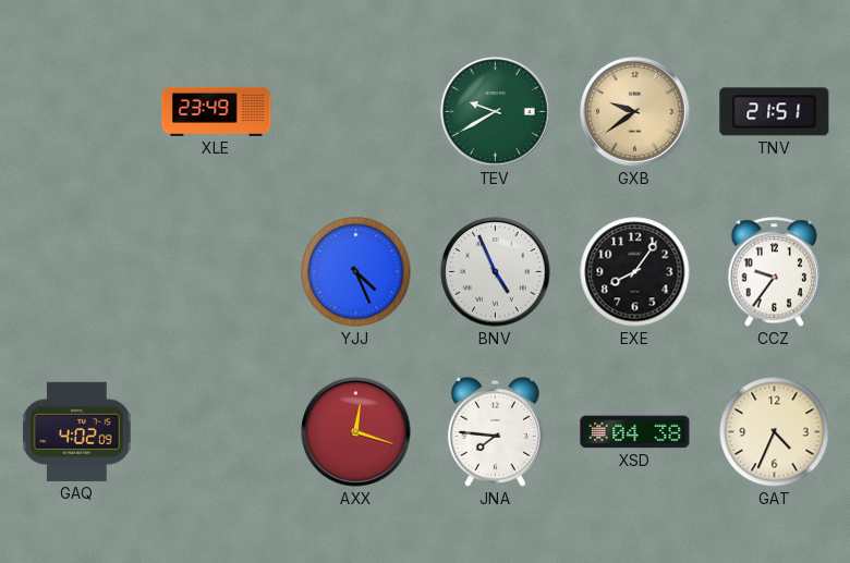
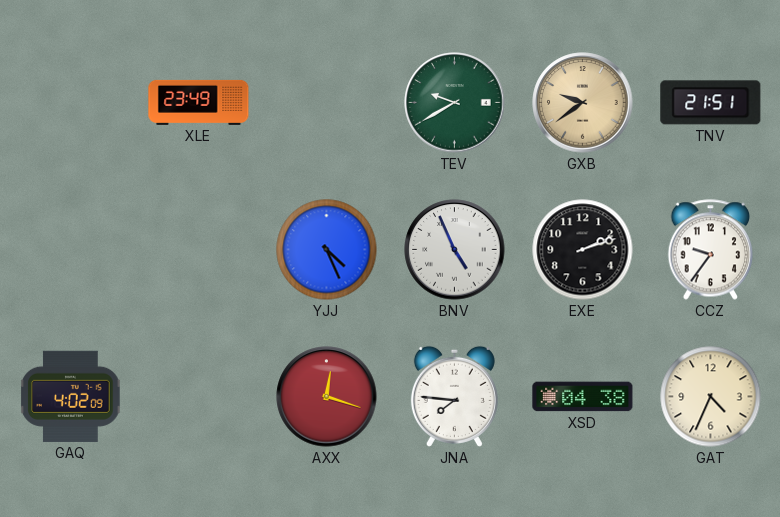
EXE: 8:06 -> 2:12 (583, 250)
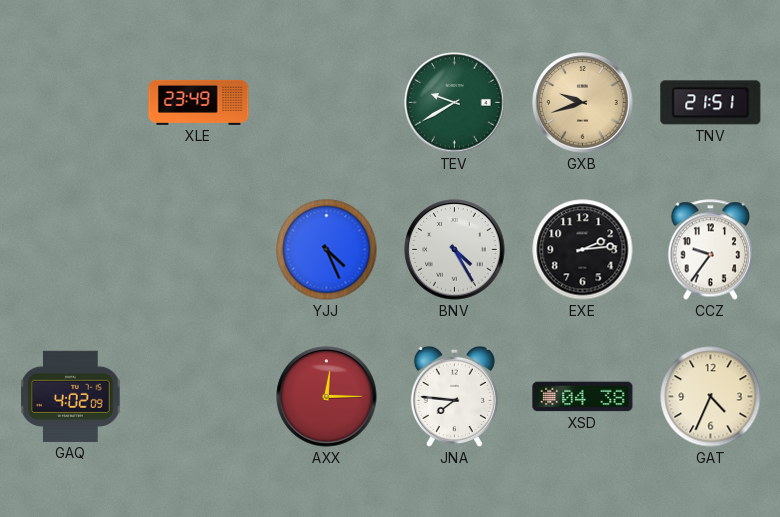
GXB: 9:39 -> 9:42 (583, 103)
BNV: 4:56 -> 4:25 (455, 250)
EXE: 2:12 -> 2:14 (583, 250)
AXX: 12:18 -> 12:15 (327, 397)
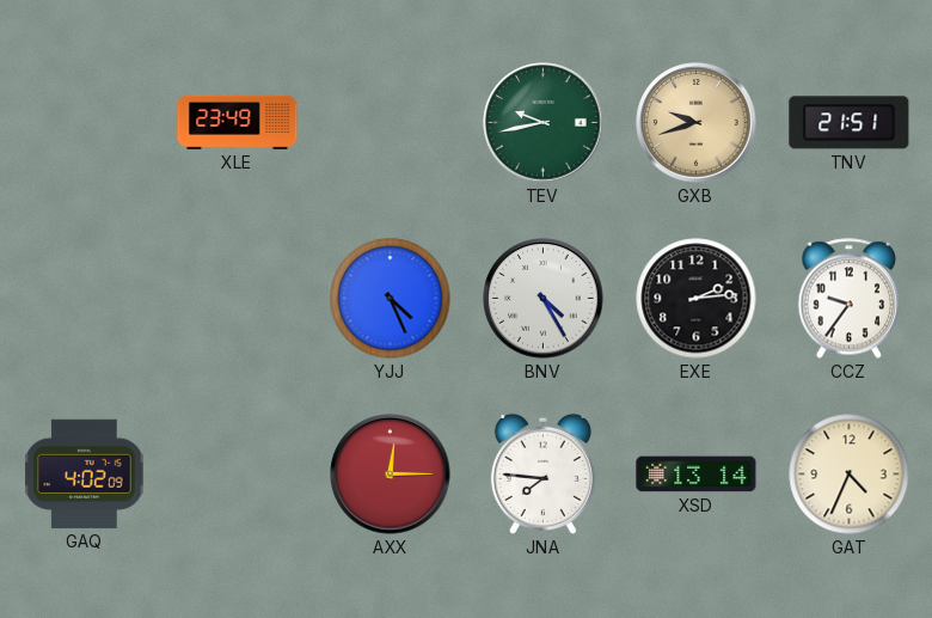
TEV: 9:40 -> 9:43 (544, 123)
XSD: 04:38 -> 13:14 (697, 475)
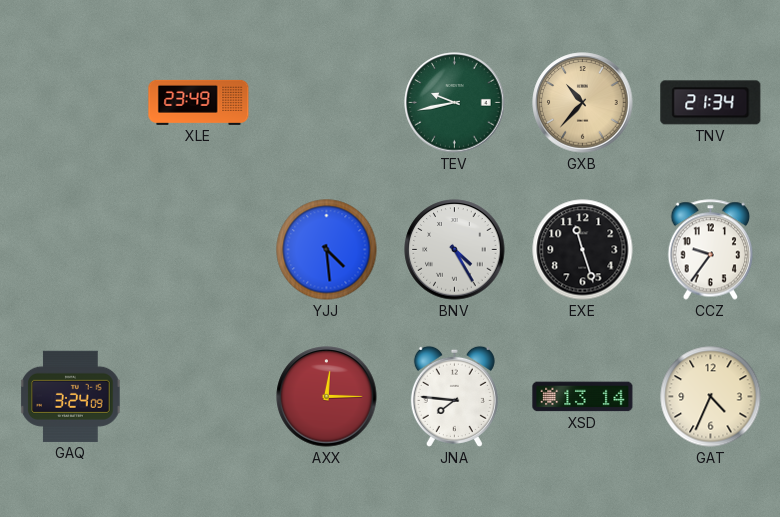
GXB: 9:42 -> 10:37 (583, 103)
TNV: 21:51 -> 21:34 (711, 103)
YJJ: 4:26 -> 4:29 (327, 250)
EXE: 2:14 -> 11:27 (583, 250)
GAQ: 4:02 -> 3:24 (71, 396)
